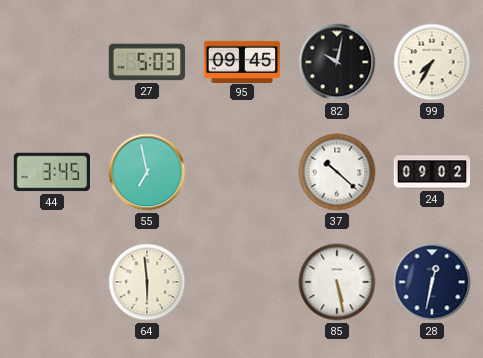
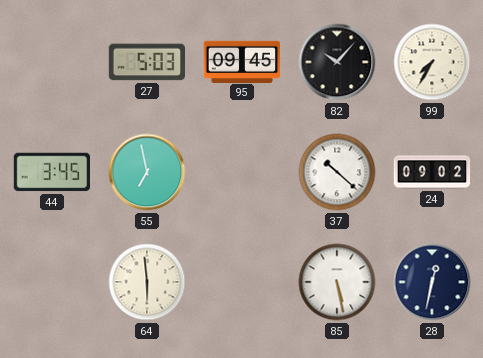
82: 10:02 -> 10:07 (337, 62)
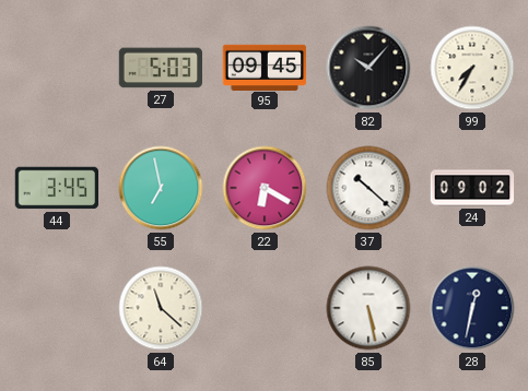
22: none -> 6:20 (265, 188)
64: 5:59 -> 11:22 (161, 308)
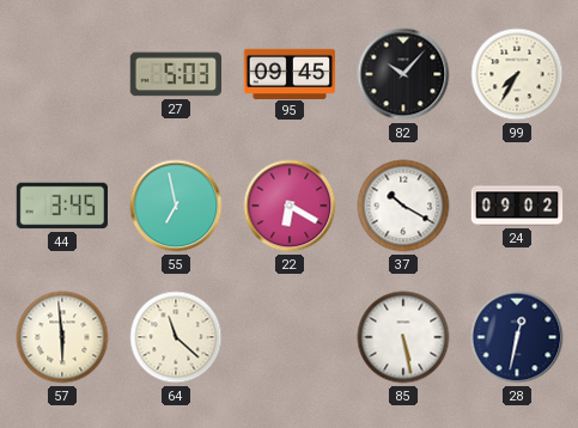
37: 10:22 -> 10:20 (403, 206)
57: none -> 5:59 (62, 337)
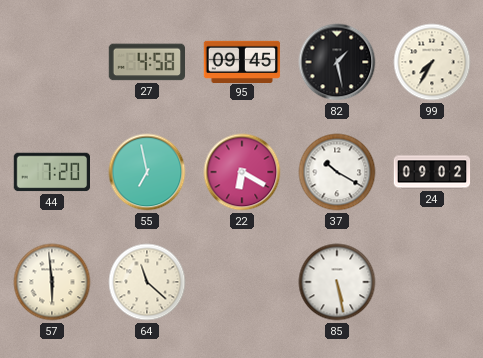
27: 5:03 -> 4:58 (146, 62)
82: 10:07 -> 1:28 (337, 62)
44: 3:45 -> 7:20 (51, 172)
28: 12:32 -> none (517, 337)
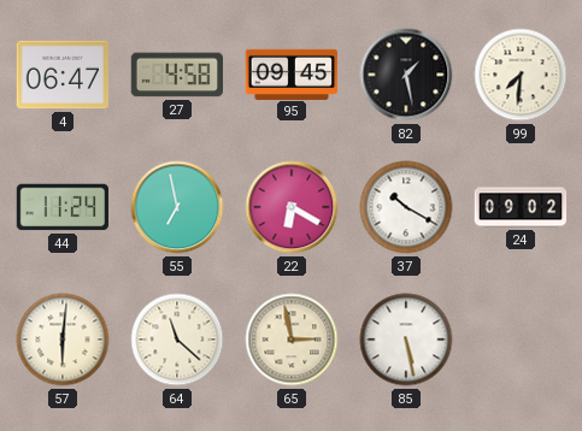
4: none -> 06:47 (61, 75)
99: 7:35 -> 7:31 (521, 75)
44: 7:20 -> 11:24 (61, 207)
57: 5:59 -> 6:01 (63, 340)
65: none -> 2:58 (292, 340)
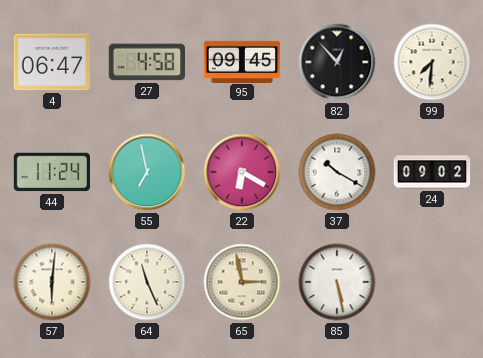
82: 1:28 -> 12:53 (337, 62)
64: 11:22 -> 11:26 (147, 282)
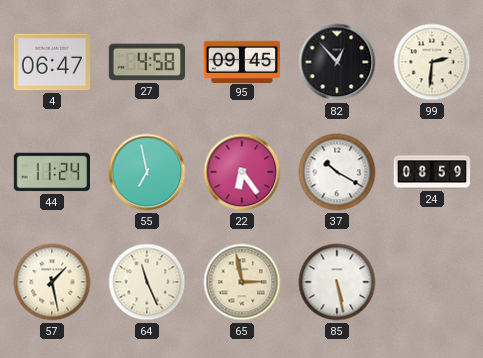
99: 7:31 -> 2:31 (432, 62)
22: 6:20 -> 6:24 (242, 172)
24: 09:02 -> 08:59 (432, 172)
57: 6:01 -> 1:28 (52, 282)
